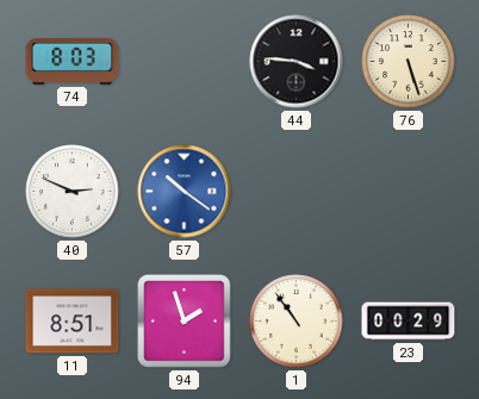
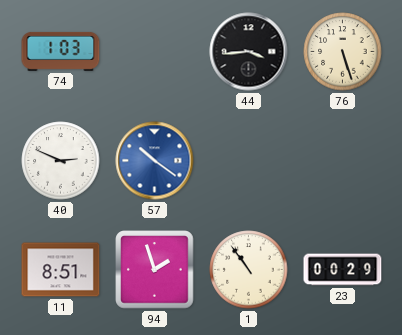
74: 8:03 -> 1:03 (61, 51)
44: 3:46 -> 3:44 (249, 52)
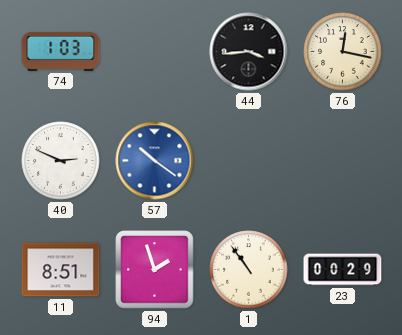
76: 5:27 -> 12:17 (343, 52)
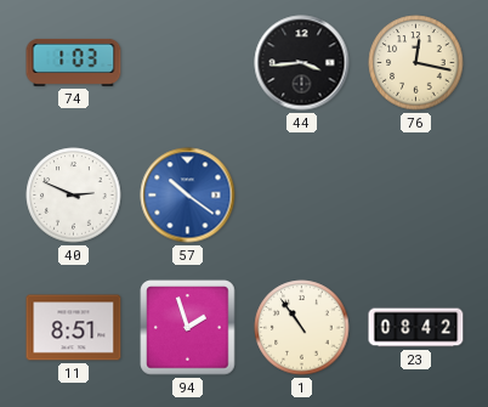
23: 00:29 -> 08:42 (416, 328)
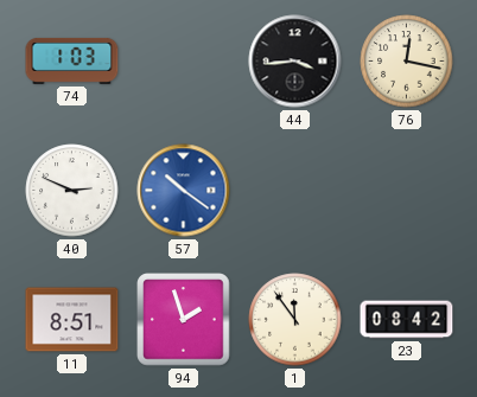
1: 10:54 -> 11:54 (295, 320)
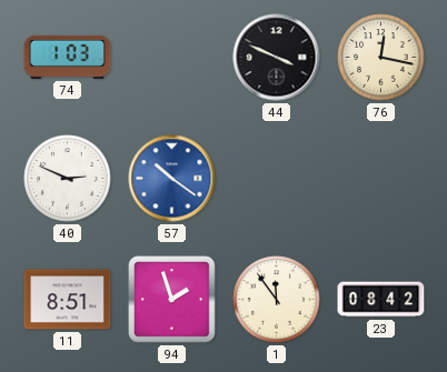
44: 3:44 -> 3:49 (277, 58)
